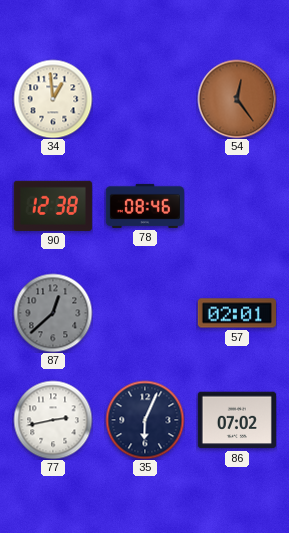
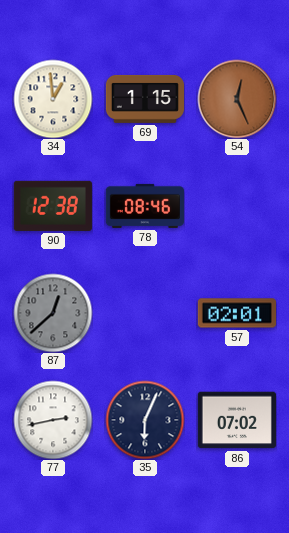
69: none -> 1:15 (145, 99)
54: 12:24 -> 12:26 (237, 99)
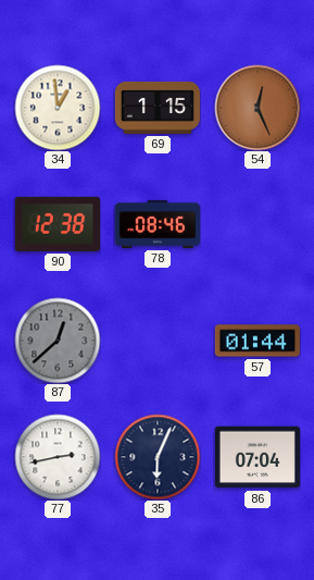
57: 02:01 -> 01:44 (258, 341)
86: 07:02 -> 07:04 (258, 457)
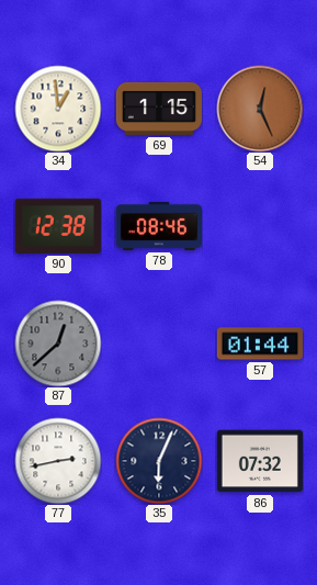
86: 07:04 -> 07:32 (260, 461)
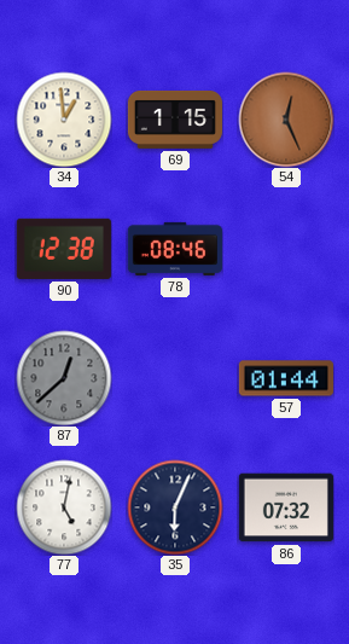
77: 2:43 -> 5:02 (64, 507)
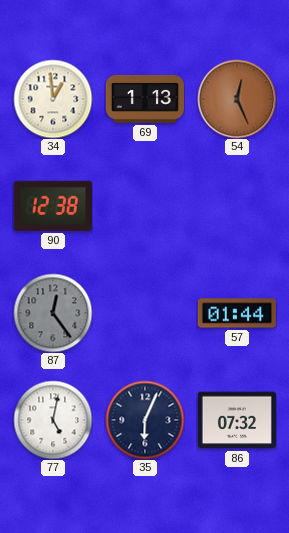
69: 1:15 -> 1:13 (145, 99)
78: 08:46 -> none (175, 249)
87: 12:38 -> 12:24 (53, 313)
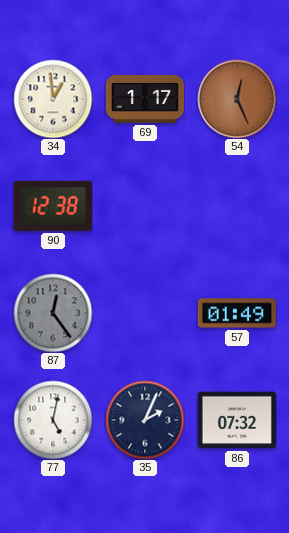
69: 1:13 -> 1:17 (145, 99)
57: 01:44 -> 01:49 (237, 313)
35: 6:04 -> 2:04 (145, 420)
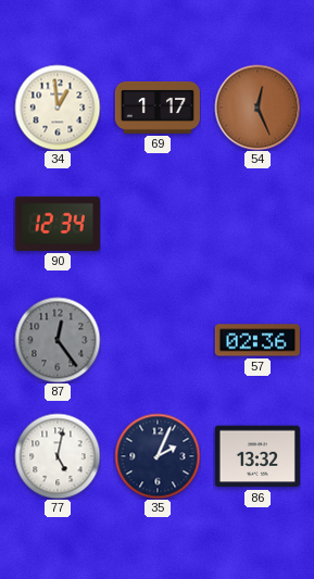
90: 12:38 -> 12:34 (58, 224)
57: 01:49 -> 02:36 (258, 340)
86: 07:32 -> 13:32 (258, 456)
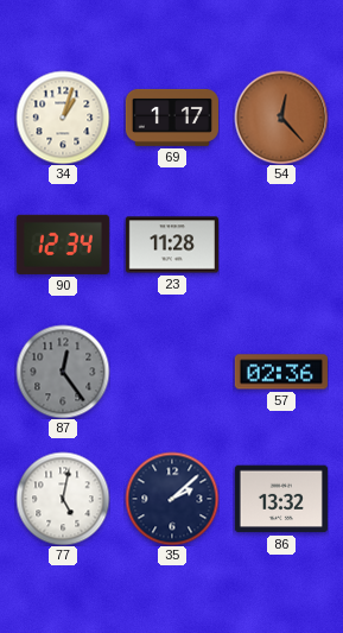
34: 12:59 -> 1:03 (63, 118)
54: 12:26 -> 12:23 (281, 118)
23: none -> 11:28 (172, 245)
35: 2:04 -> 2:08 (172, 499)
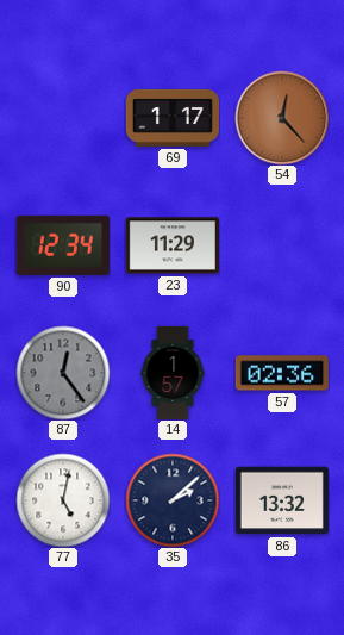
34: 1:03 -> none (63, 118)
23: 11:28 -> 11:29 (173, 245)
14: none -> 1:57 (173, 372)
